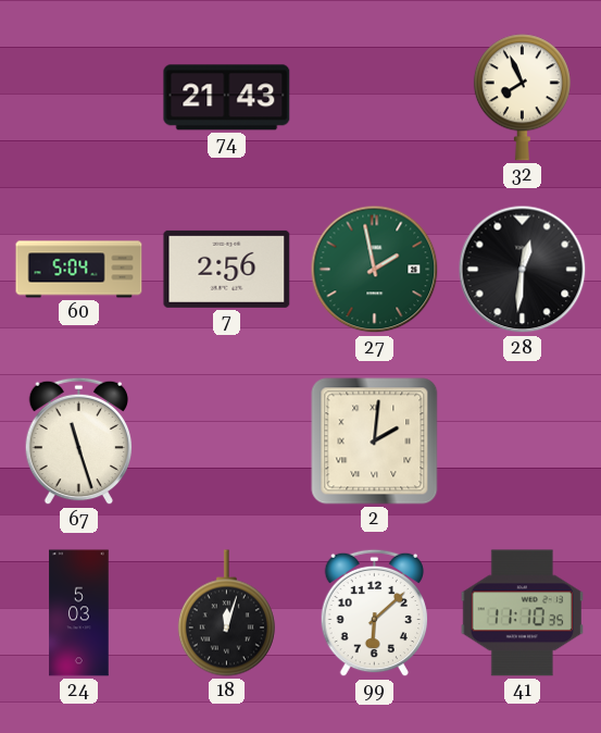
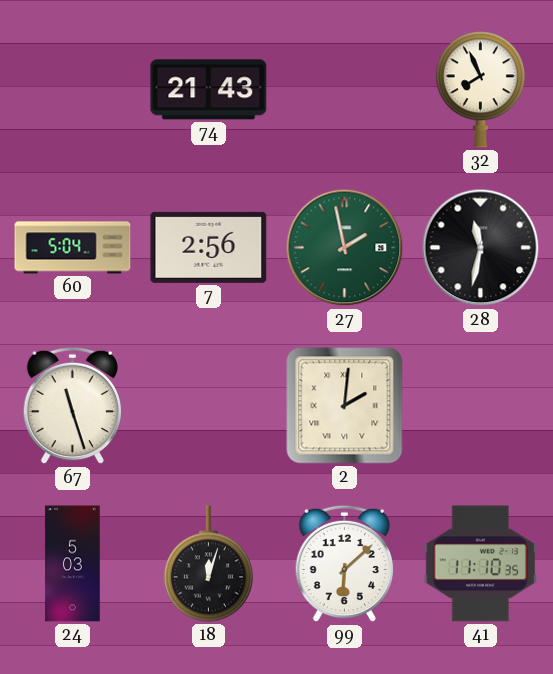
28: 12:31 -> 11:32 (481, 248)
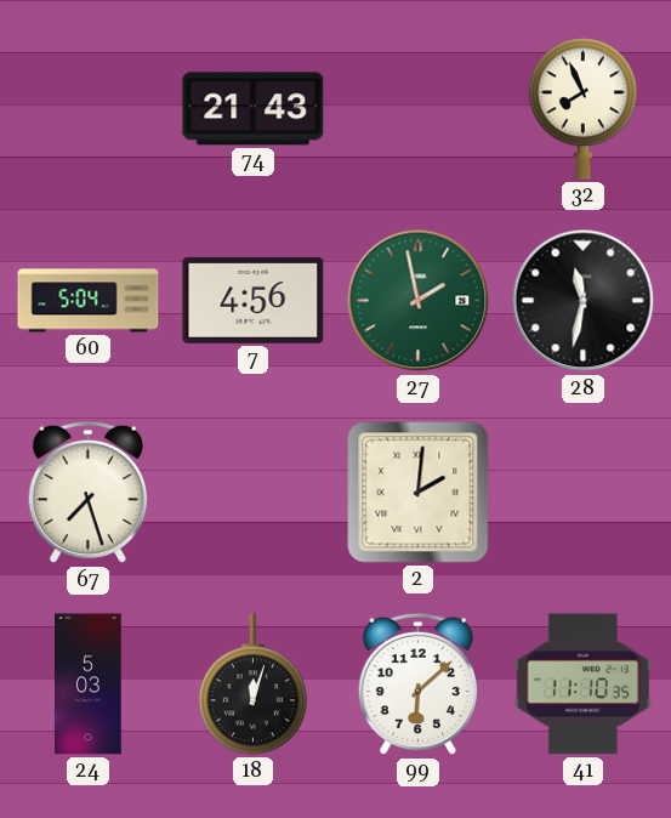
7: 2:56 -> 4:56 (254, 300)
67: 11:27 -> 7:27 (89, 493)
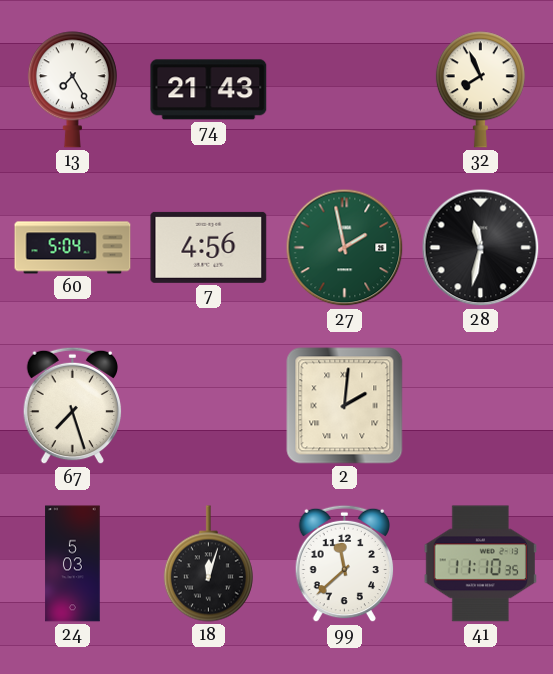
13: none -> 7:25 (72, 90)
99: 6:08 -> 11:38 (345, 564)
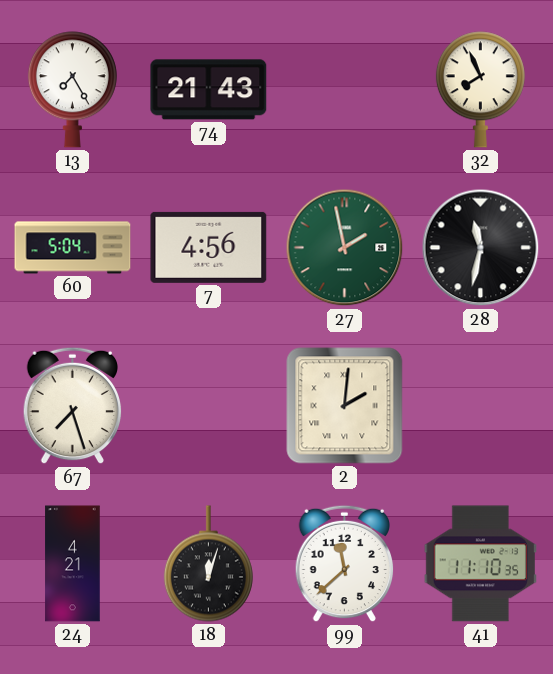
24: 5:03 -> 4:21 (73, 564)
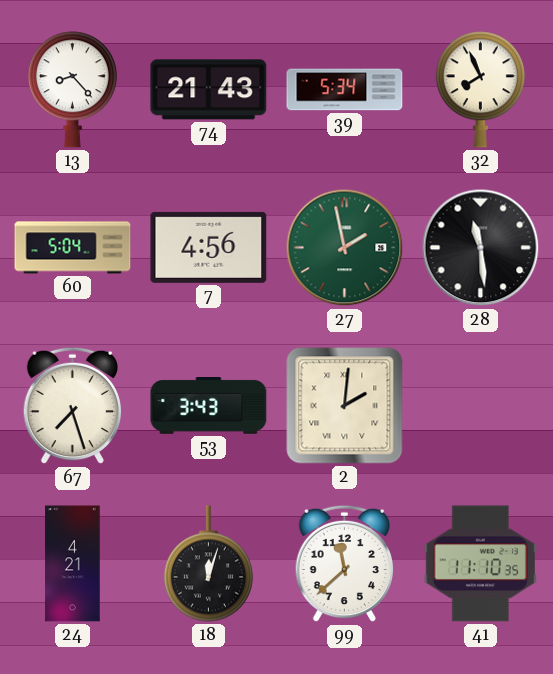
13: 7:25 -> 8:23 (72, 90)
39: none -> 5:34 (345, 90)
28: 11:32 -> 11:29 (481, 248)
53: none -> 3:43 (209, 406)
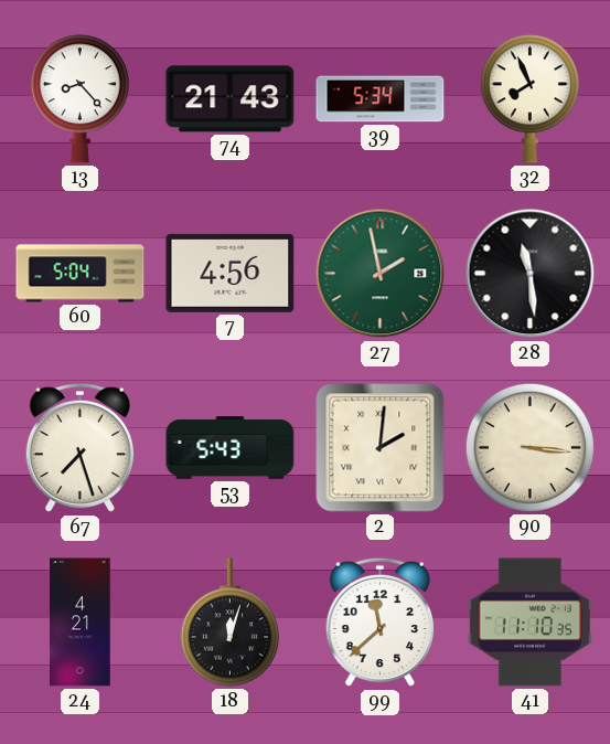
53: 3:43 -> 5:43 (231, 448)
90: none -> 3:16 (529, 447)
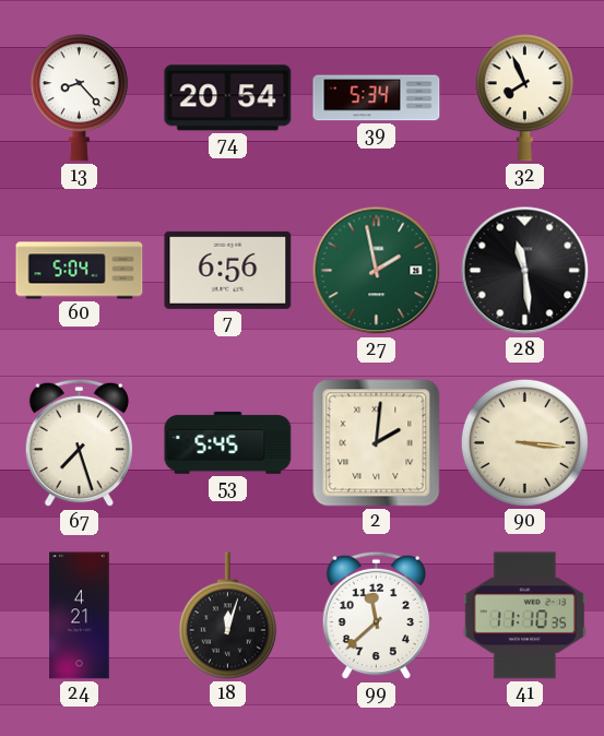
74: 21:43 -> 20:54 (228, 98)
7: 4:56 -> 6:56 (228, 270)
53: 5:43 -> 5:45 (228, 443)
